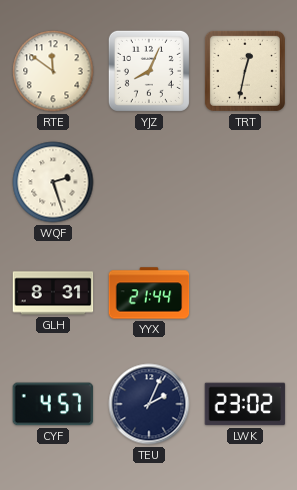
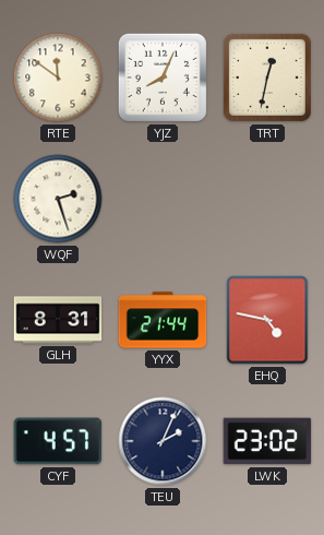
EHQ: none -> 4:47 (267, 320)
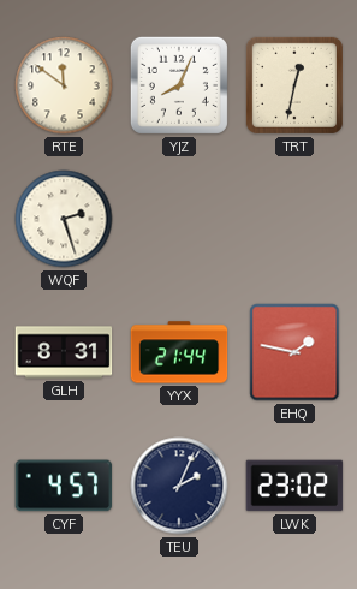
EHQ: 4:47 -> 1:47 (294, 352)
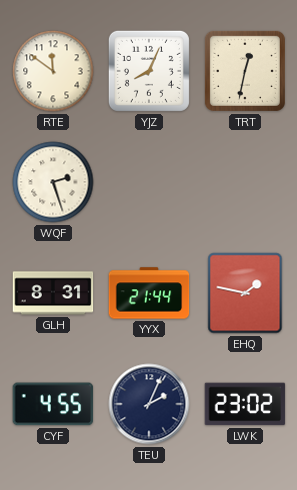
CYF: 4:57 -> 4:55 (53, 404)
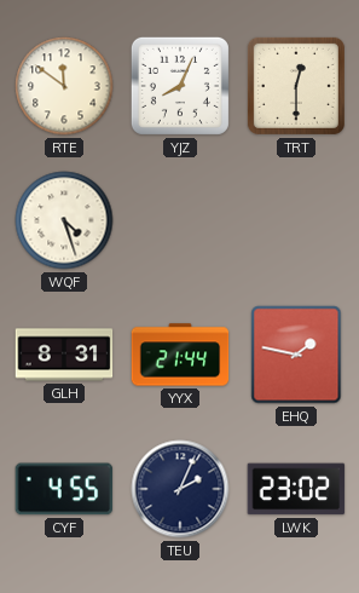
TRT: 12:32 -> 12:30 (296, 86)
WQF: 2:27 -> 4:27 (64, 220)
